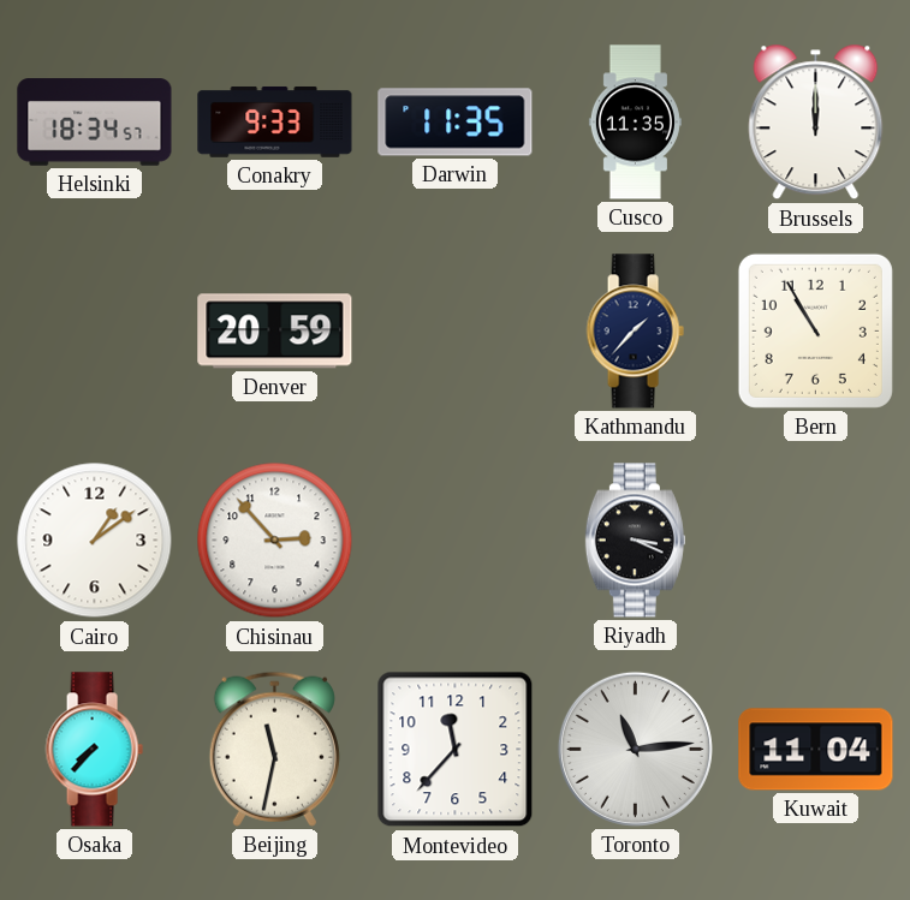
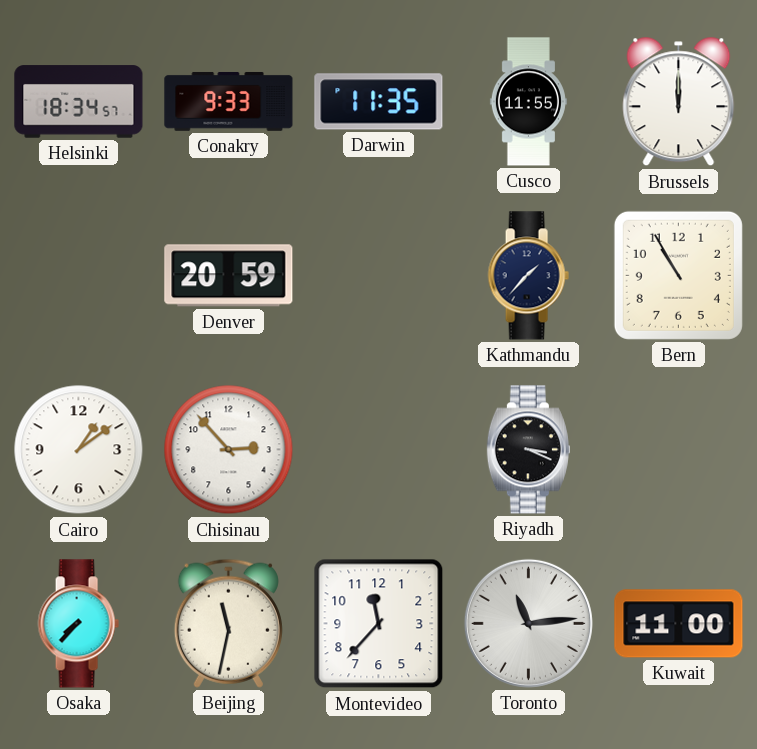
Cusco: 11:35 -> 11:55 (528, 102)
Kuwait: 11:04 -> 11:00 (679, 624)
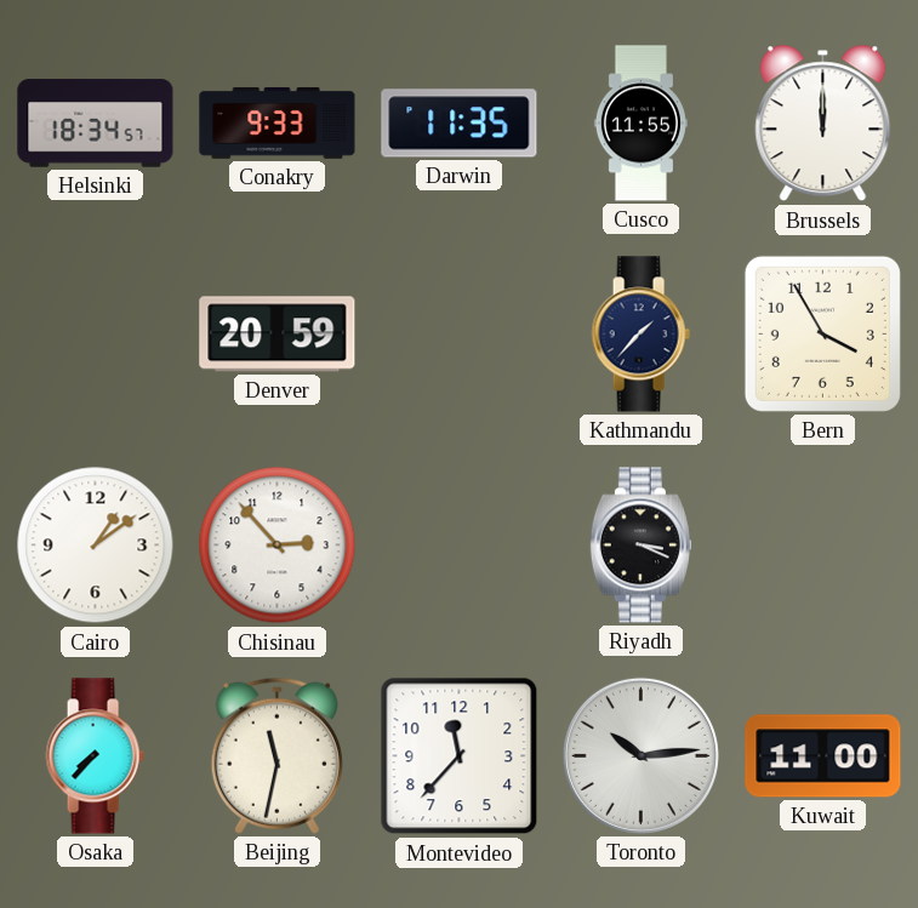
Bern: 10:55 -> 3:55 (822, 333)
Toronto: 11:14 -> 10:14 (640, 755)
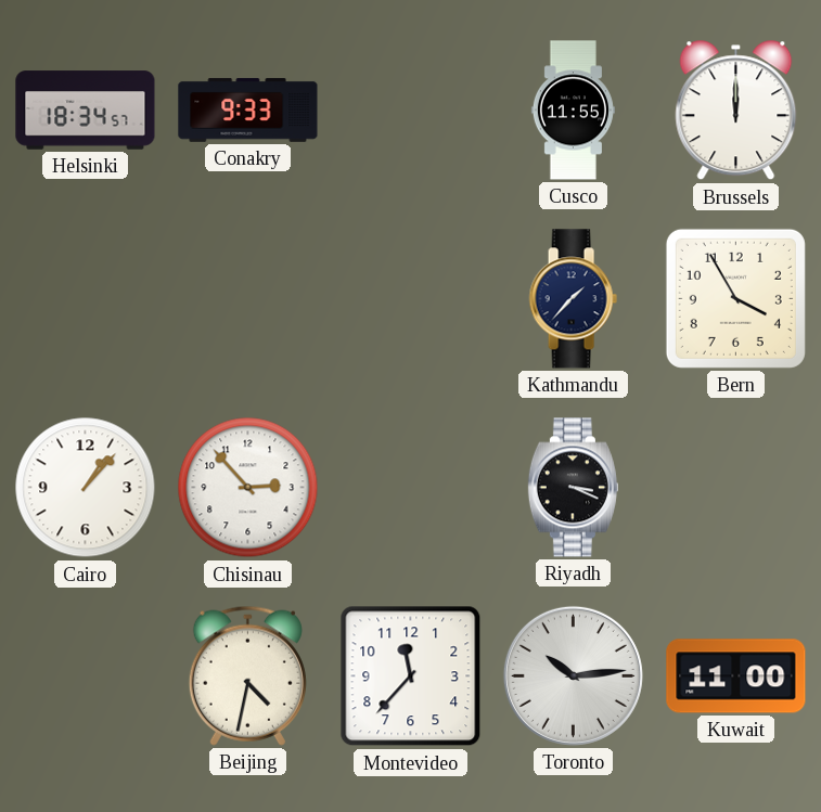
Darwin: 11:35 -> none (460, 124)
Denver: 20:59 -> none (278, 335)
Cairo: 1:09 -> 1:07 (86, 488)
Osaka: 7:37 -> none (95, 756)
Beijing: 11:32 -> 4:32 (247, 675)
